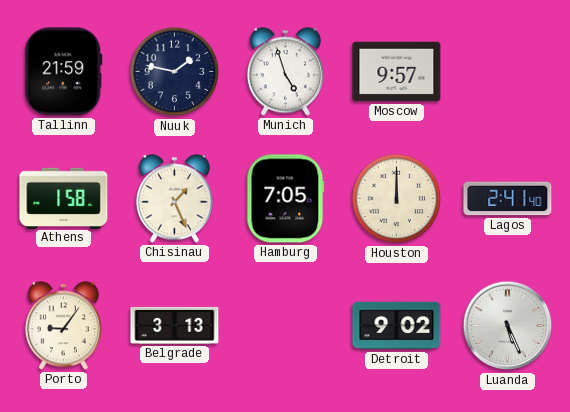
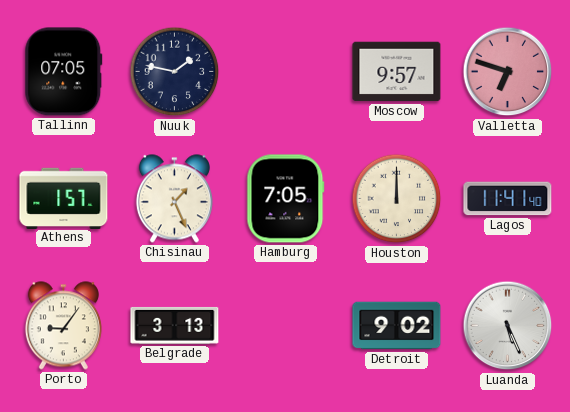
Tallinn: 21:59 -> 07:05 (64, 72)
Munich: 4:57 -> none (285, 72)
Valletta: none -> 6:48 (508, 72)
Athens: 1:58 -> 1:57 (64, 198)
Lagos: 2:41 -> 11:41 (508, 199)
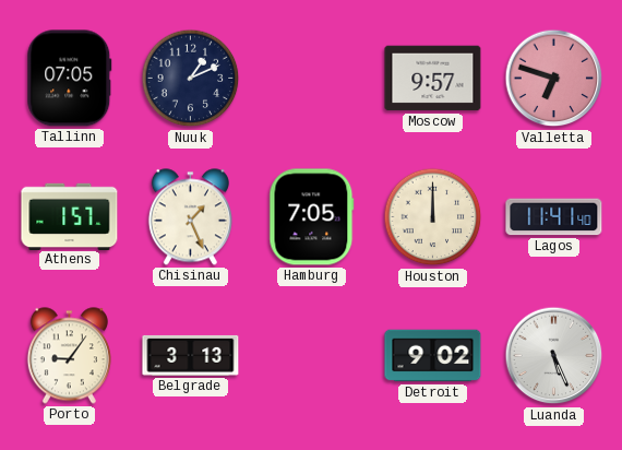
Nuuk: 1:47 -> 1:11 (191, 79)
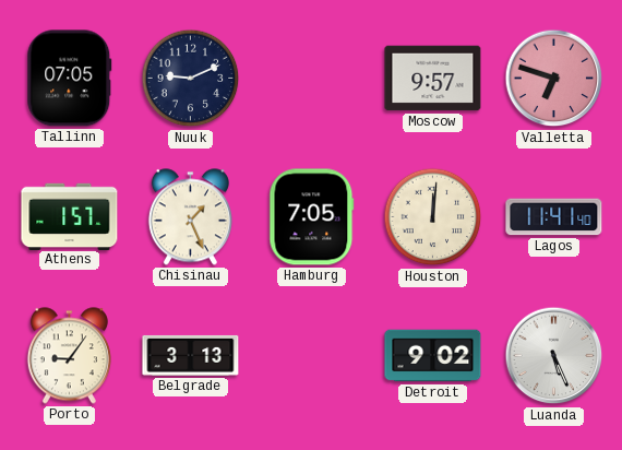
Nuuk: 1:11 -> 9:11 (191, 79)
Houston: 12:00 -> 12:01 (433, 217)
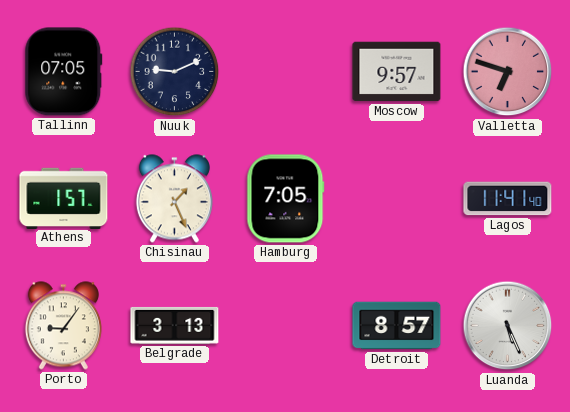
Houston: 12:01 -> none (433, 217)
Detroit: 9:02 -> 8:57 (397, 326)
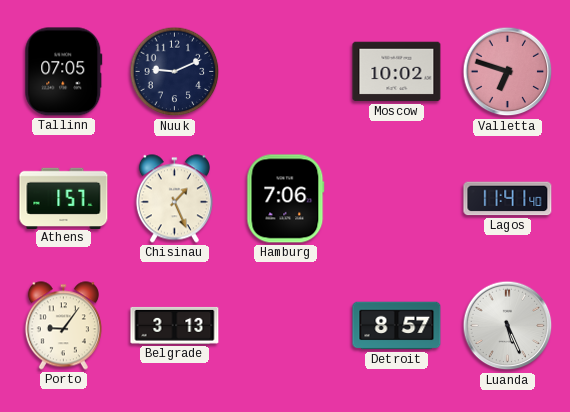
Moscow: 9:57 -> 10:02 (397, 72)
Hamburg: 7:05 -> 7:06 (286, 199)
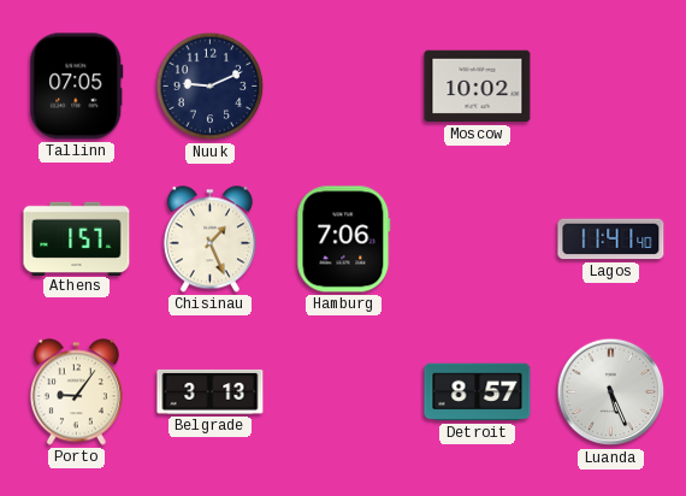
Valletta: 6:48 -> none (508, 72)
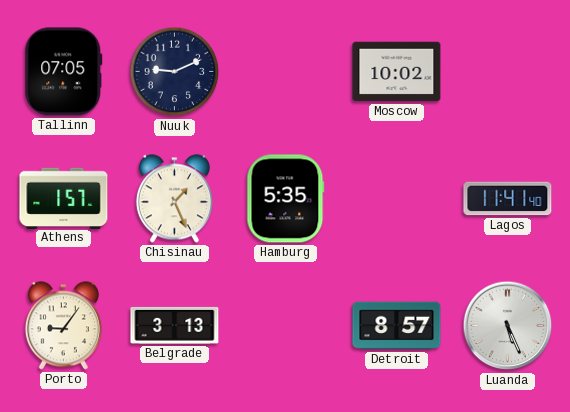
Hamburg: 7:06 -> 5:35 (286, 199)
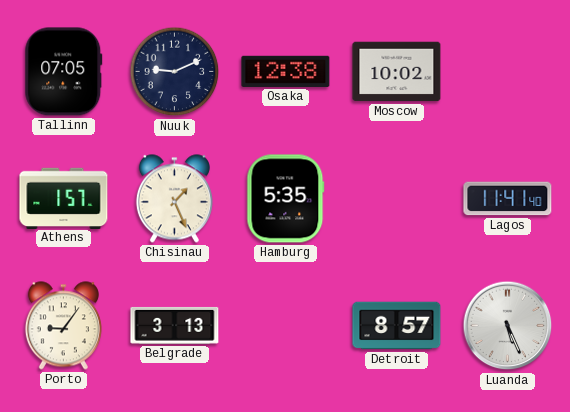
Osaka: none -> 12:38 (286, 71)
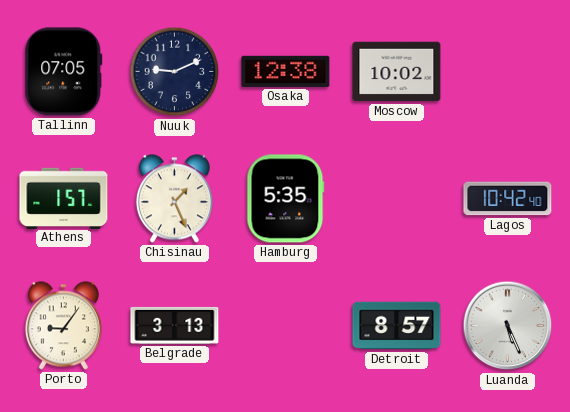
Lagos: 11:41 -> 10:42 (508, 199)
